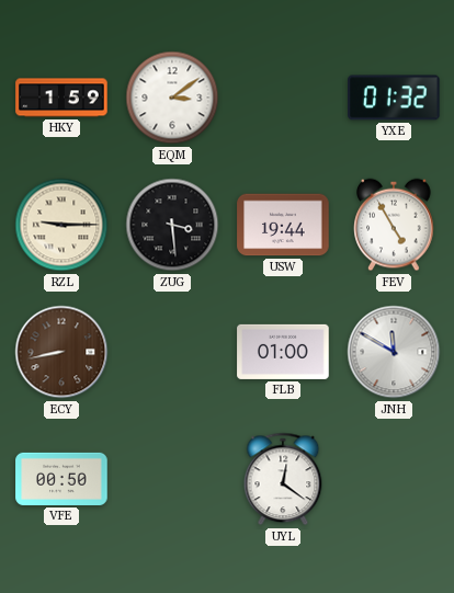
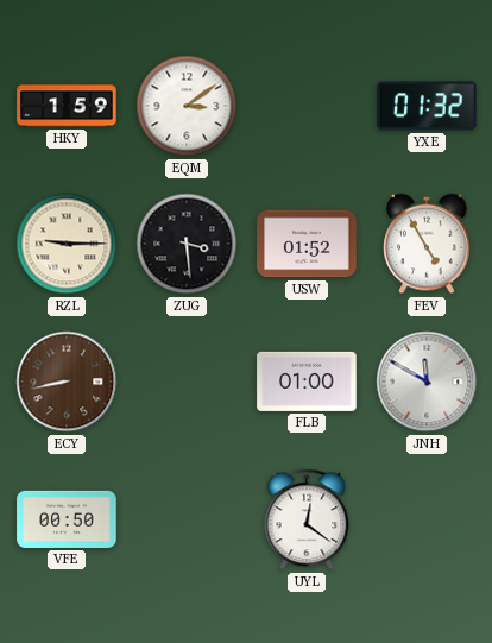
USW: 19:44 -> 01:52 (307, 244)
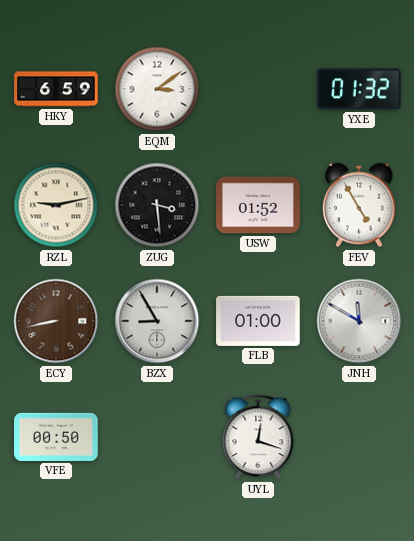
HKY: 1:59 -> 6:59 (56, 89)
RZL: 9:15 -> 9:13 (56, 205)
BZX: none -> 8:55 (157, 321)
UYL: 12:21 -> 12:18 (258, 437)
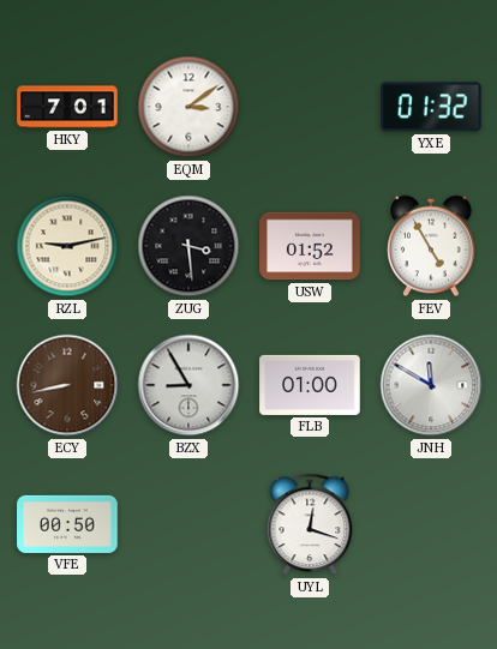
HKY: 6:59 -> 7:01 (67, 107)
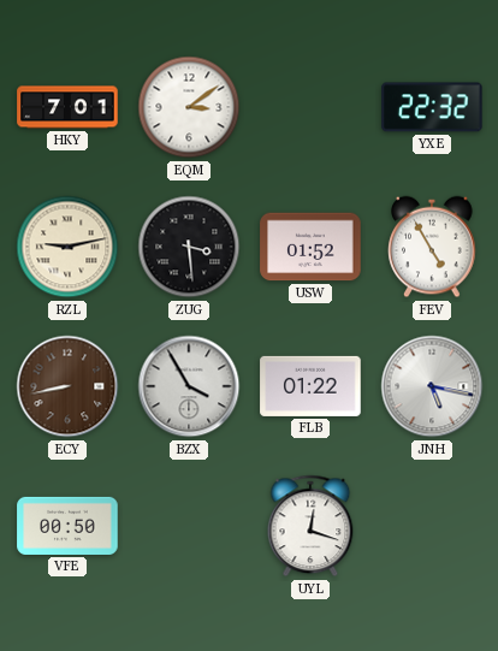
YXE: 01:32 -> 22:32 (432, 107)
BZX: 8:55 -> 3:55 (189, 386)
FLB: 01:00 -> 01:22 (310, 386)
JNH: 11:50 -> 5:17 (432, 386)
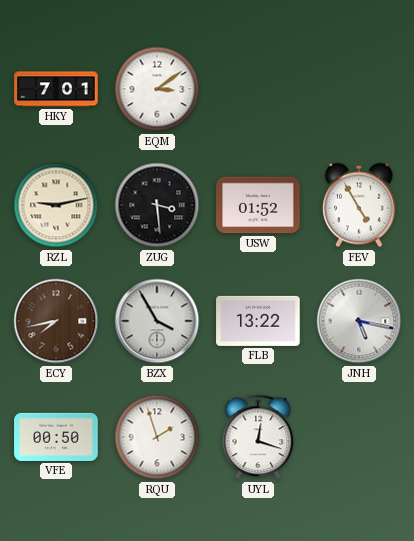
YXE: 22:32 -> none (432, 107)
ECY: 8:43 -> 7:43 (56, 321)
FLB: 01:22 -> 13:22 (258, 321)
RQU: none -> 1:57 (157, 437)
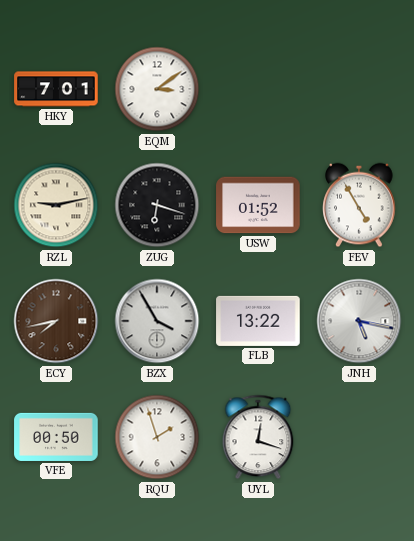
ZUG: 3:29 -> 6:18 (157, 205)
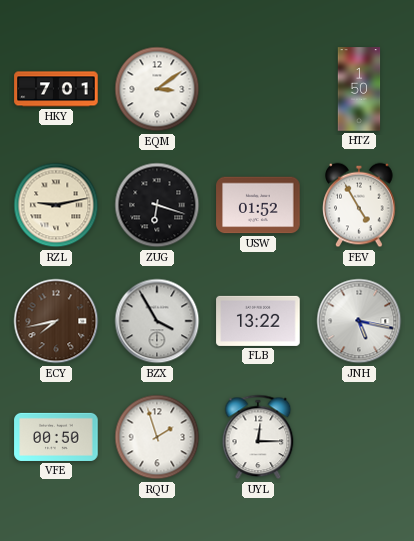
HTZ: none -> 1:50 (359, 89)
UYL: 12:18 -> 12:15 (258, 437)
